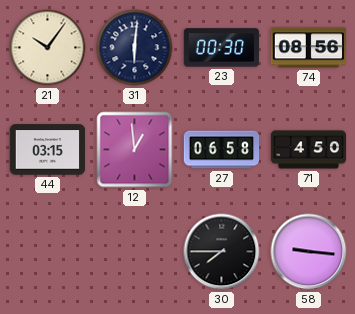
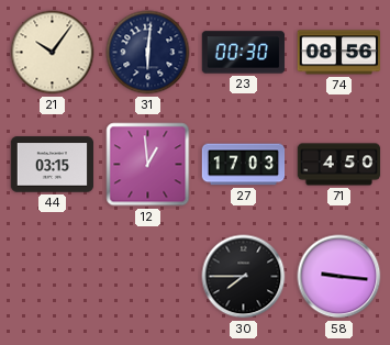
27: 06:58 -> 17:03 (244, 165)
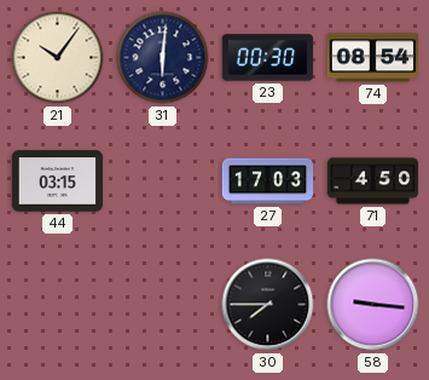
74: 08:56 -> 08:54 (373, 58)
12: 12:59 -> none (148, 165)
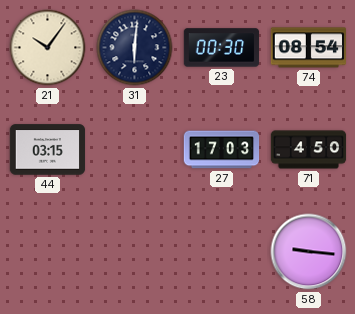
30: 7:45 -> none (268, 305)
